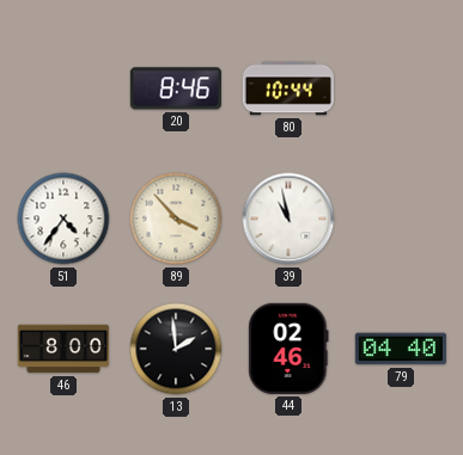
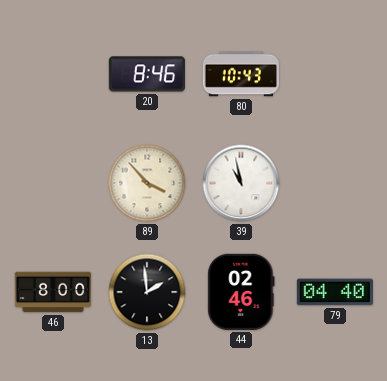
80: 10:44 -> 10:43 (241, 74)
51: 4:36 -> none (63, 219)
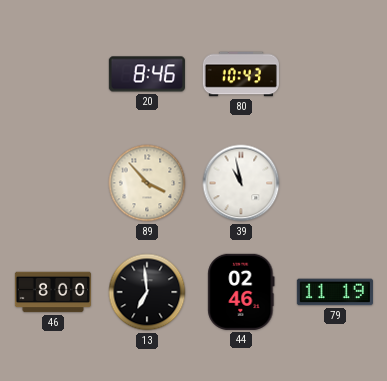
13: 1:59 -> 6:59 (147, 292)
79: 04:40 -> 11:19 (335, 292)
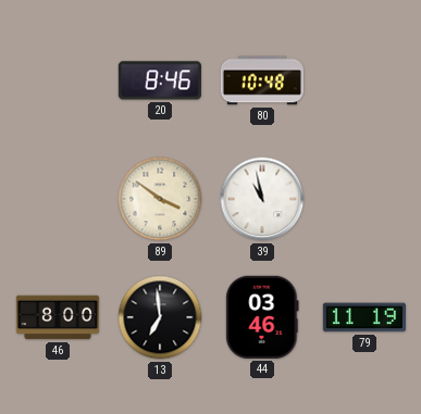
80: 10:43 -> 10:48 (262, 80)
89: 3:53 -> 3:51 (160, 199)
44: 02:46 -> 03:46 (262, 317)
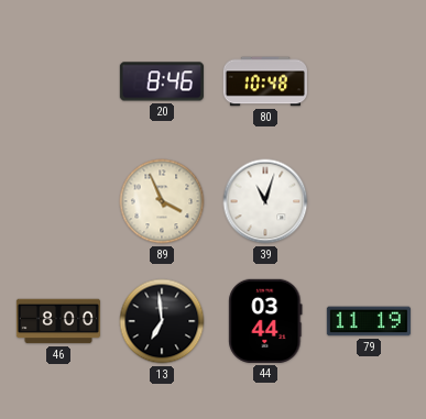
89: 3:51 -> 3:56 (162, 201)
39: 10:58 -> 11:03 (265, 201)
44: 03:46 -> 03:44 (265, 321)
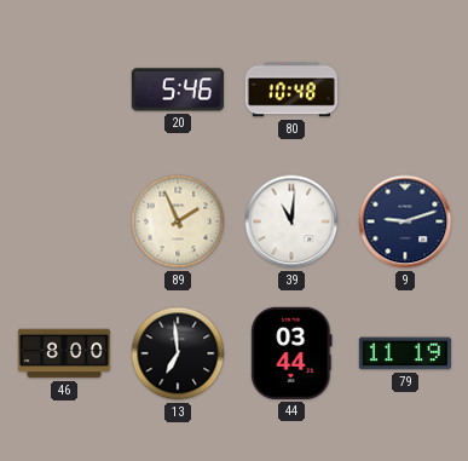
20: 8:46 -> 5:46 (178, 90)
89: 3:56 -> 1:56 (178, 221)
39: 11:03 -> 11:01 (291, 221)
9: none -> 9:12 (405, 221)
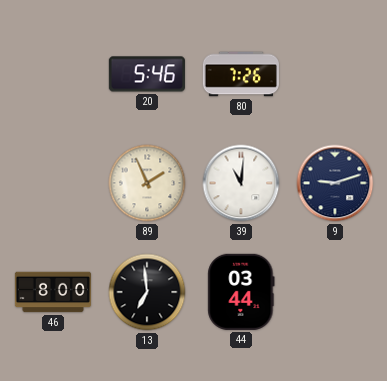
80: 10:48 -> 7:26 (241, 74)
79: 11:19 -> none (405, 353)
